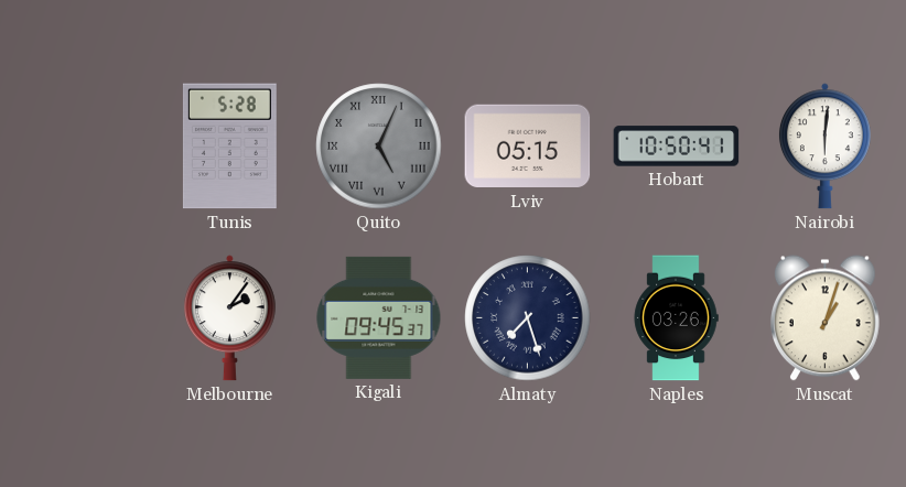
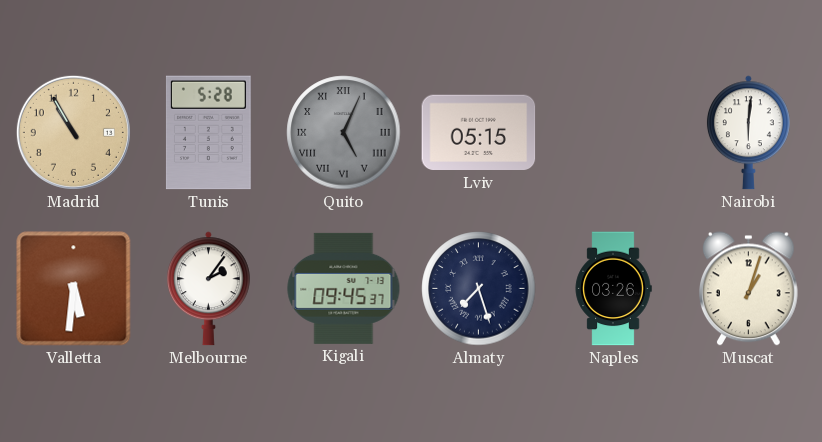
Madrid: none -> 10:55 (73, 132)
Hobart: 10:50 -> none (677, 147)
Valletta: none -> 5:31 (74, 289)
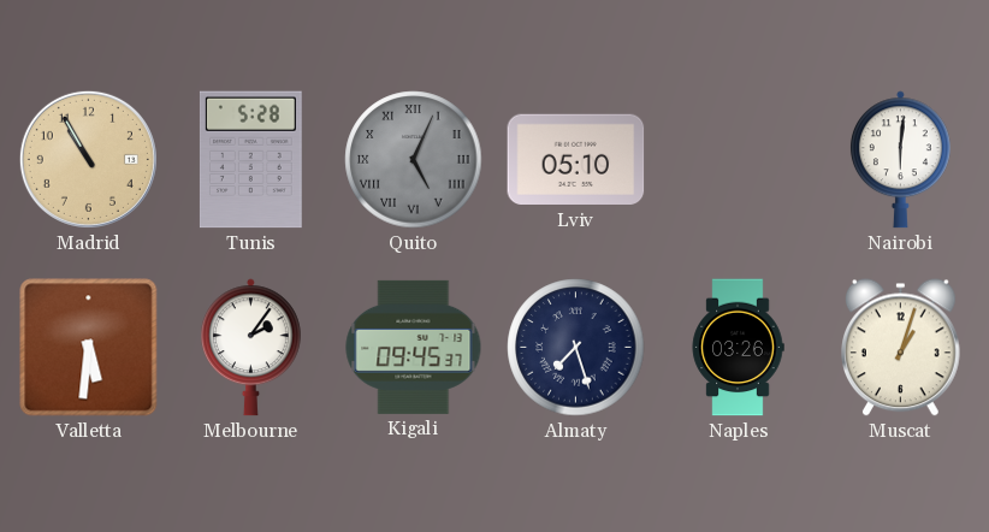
Lviv: 05:15 -> 05:10 (576, 160)
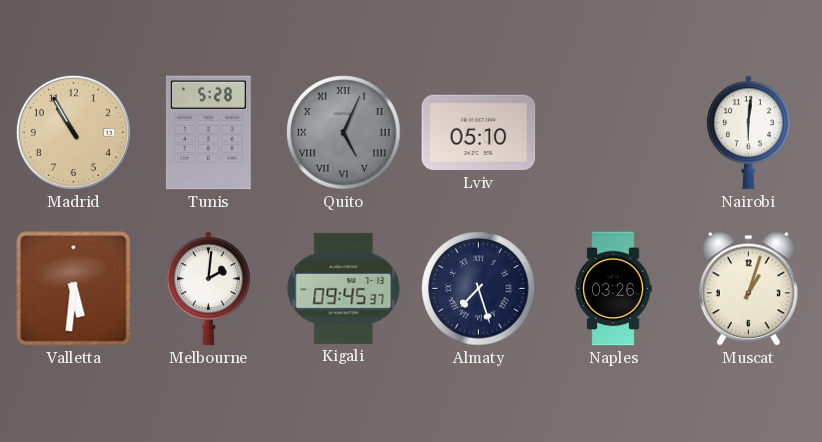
Melbourne: 2:06 -> 2:01 (208, 289)
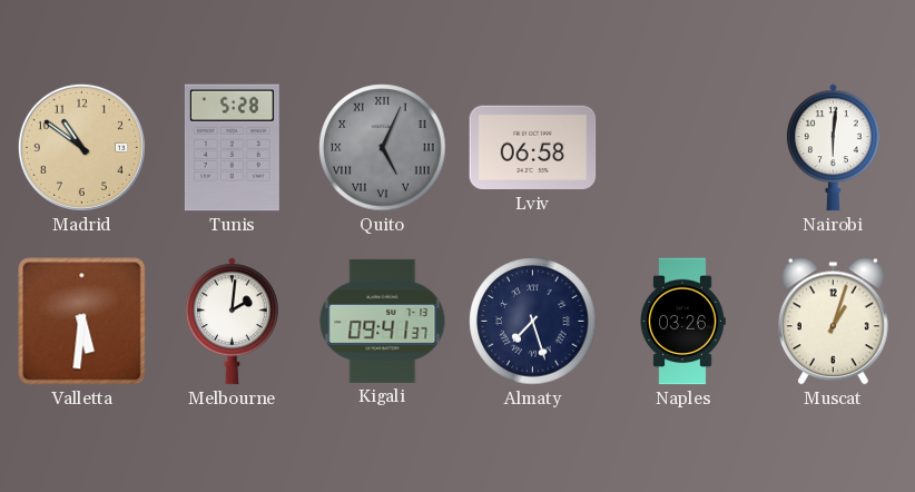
Madrid: 10:55 -> 10:51 (81, 147)
Lviv: 05:10 -> 06:58 (533, 148)
Kigali: 09:45 -> 09:41 (383, 321)
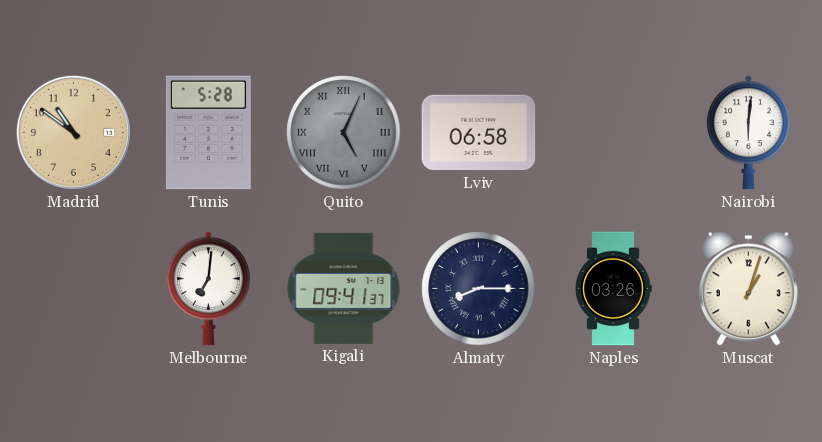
Valletta: 5:31 -> none (82, 322)
Melbourne: 2:01 -> 7:01 (208, 289)
Almaty: 7:27 -> 8:15 (479, 289)
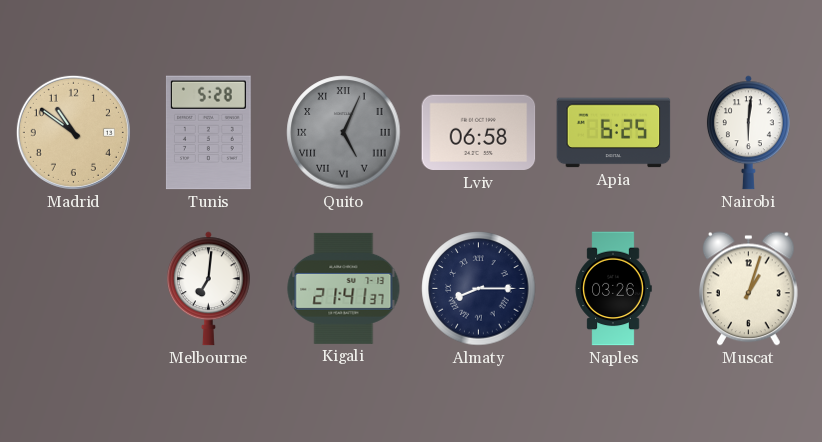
Apia: none -> 6:25 (614, 133)
Kigali: 09:41 -> 21:41 (344, 288)
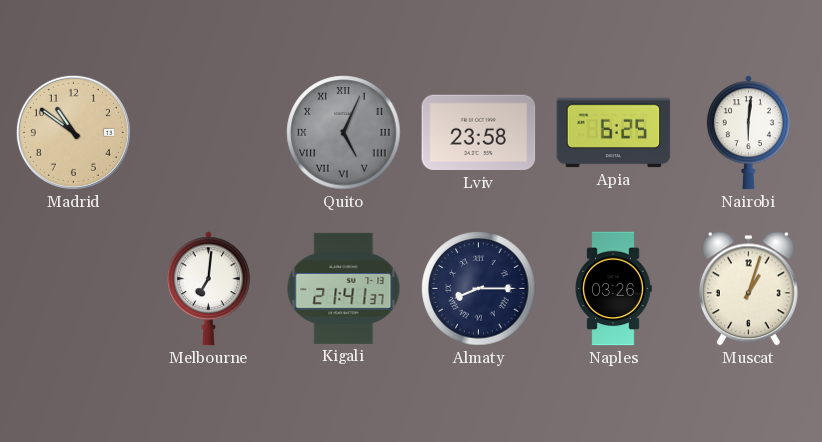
Tunis: 5:28 -> none (208, 133)
Lviv: 06:58 -> 23:58 (479, 133)
